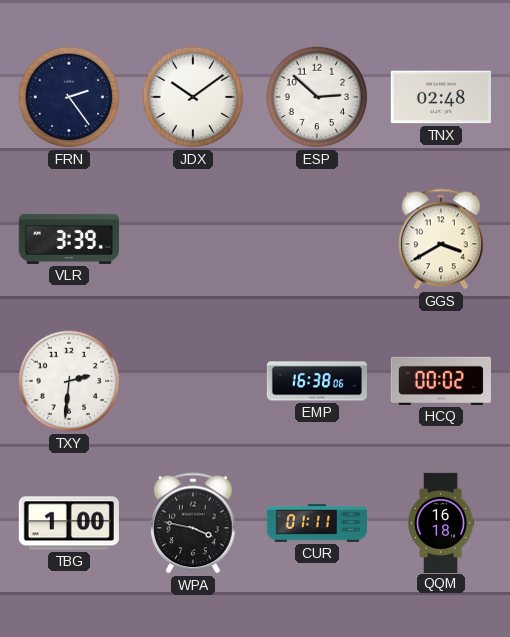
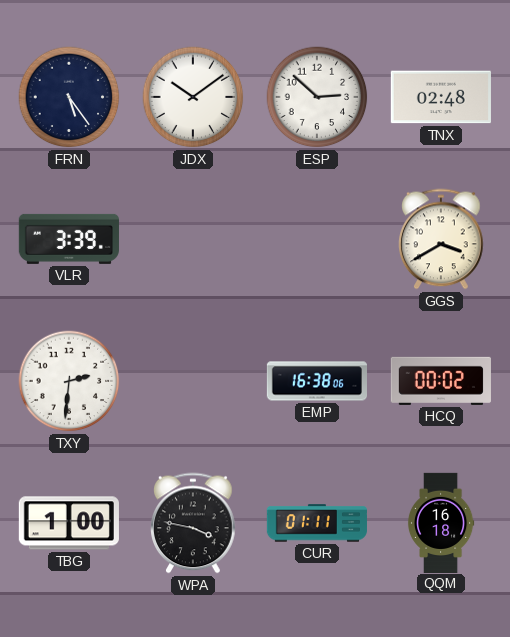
FRN: 2:24 -> 5:24 (69, 97)
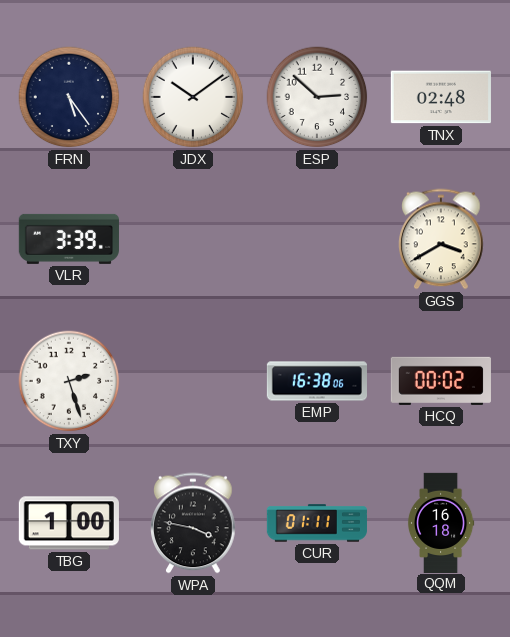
TXY: 2:31 -> 2:27 (69, 381)
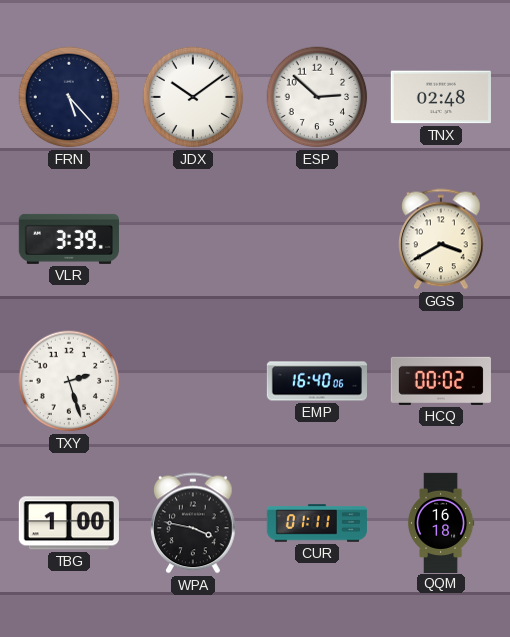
FRN: 5:24 -> 5:23 (69, 97)
EMP: 16:38 -> 16:40 (316, 381)
